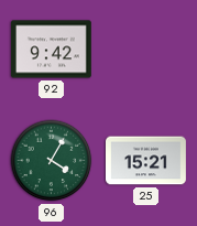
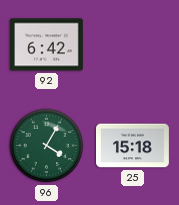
92: 9:42 -> 6:42 (46, 45)
25: 15:21 -> 15:18 (133, 146)
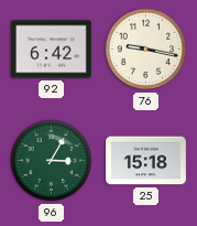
76: none -> 9:17 (146, 50)
96: 4:05 -> 3:05 (52, 161)
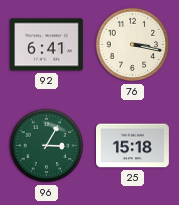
92: 6:42 -> 6:41 (46, 45)
76: 9:17 -> 3:17 (133, 45)
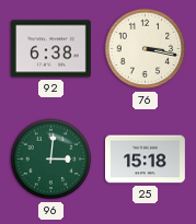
92: 6:41 -> 6:38 (50, 49)
96: 3:05 -> 3:01 (51, 160)
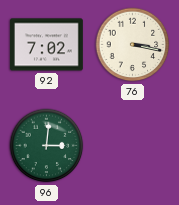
92: 6:38 -> 7:02 (46, 45)
25: 15:18 -> none (146, 160)
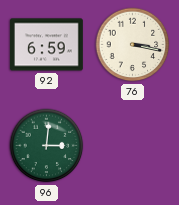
92: 7:02 -> 6:59 (46, 45)
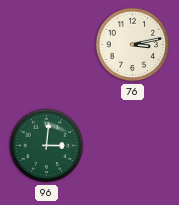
92: 6:59 -> none (46, 45)
76: 3:17 -> 3:13 (133, 45)
